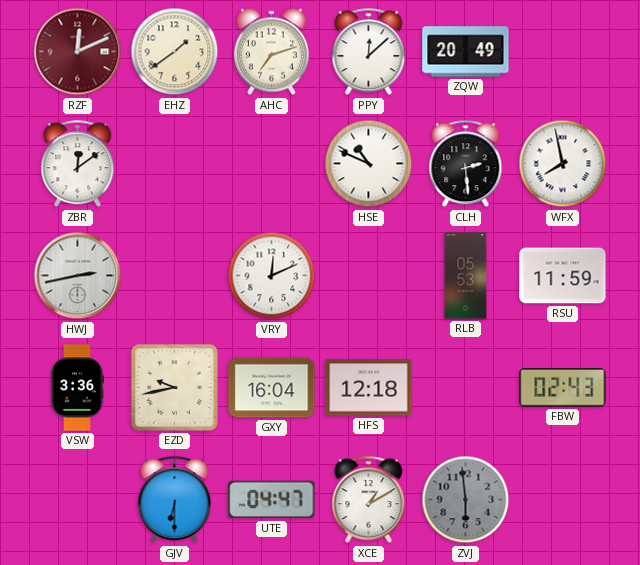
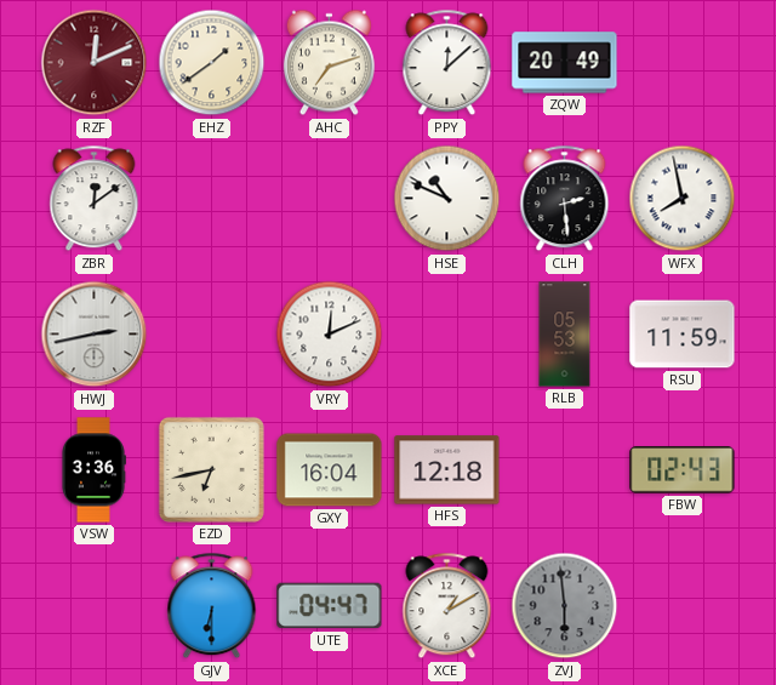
EZD: 9:43 -> 6:43 (211, 469)
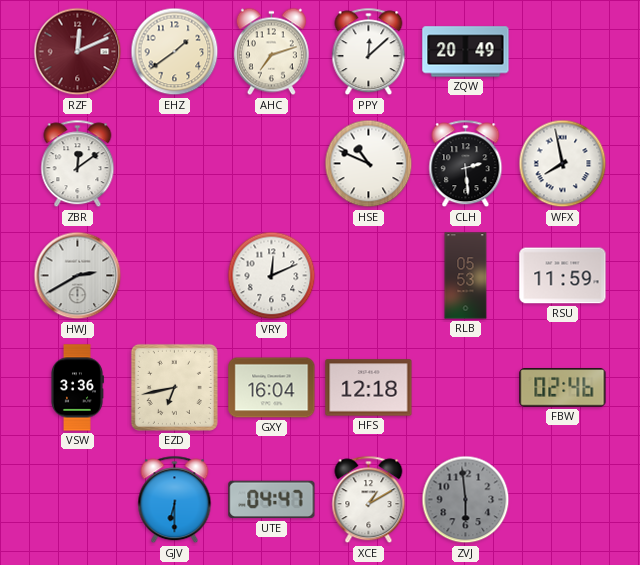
HWJ: 2:43 -> 2:40 (78, 276)
FBW: 02:43 -> 02:46 (563, 388)
